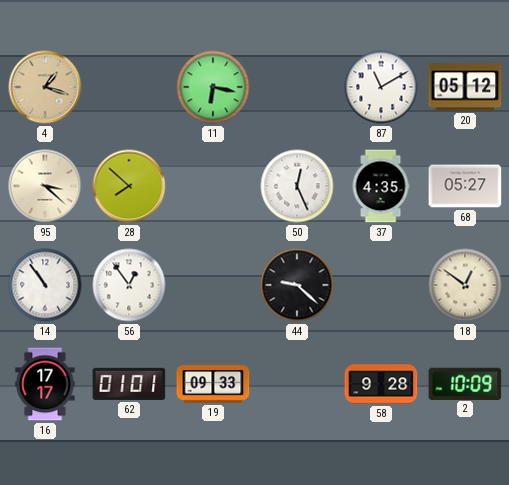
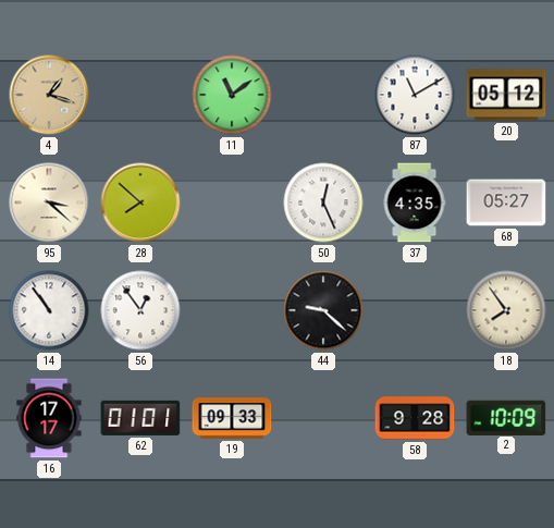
11: 6:17 -> 11:09 (232, 95)
18: 12:51 -> 7:54 (506, 310)
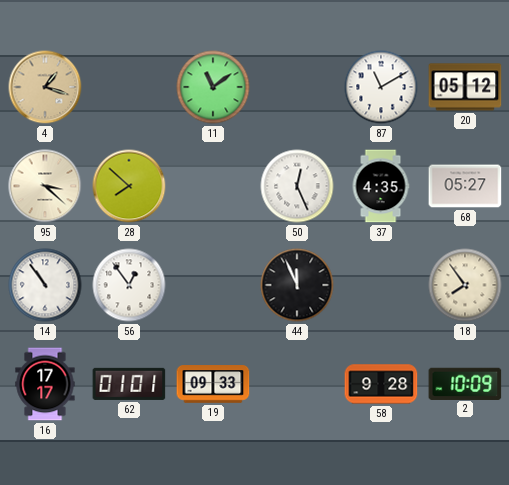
44: 9:22 -> 11:56 (297, 285)
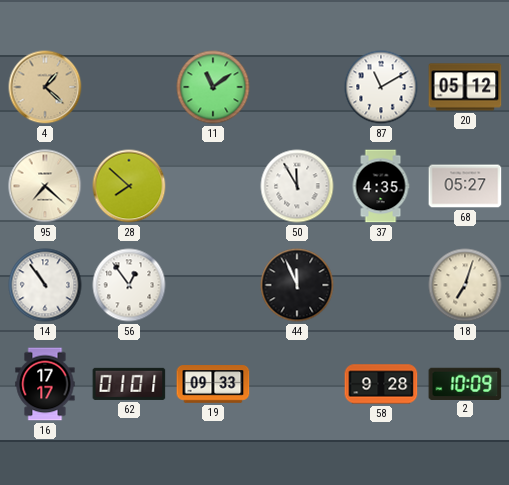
4: 1:18 -> 1:22 (45, 87)
95: 3:22 -> 7:22 (45, 186)
50: 12:26 -> 11:55 (297, 186)
18: 7:54 -> 7:03 (465, 285)
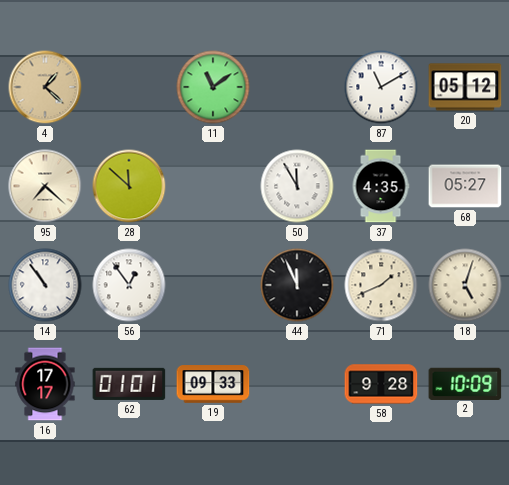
28: 7:52 -> 11:52 (129, 186)
71: none -> 1:41 (381, 285)
18: 7:03 -> 5:03 (465, 285)
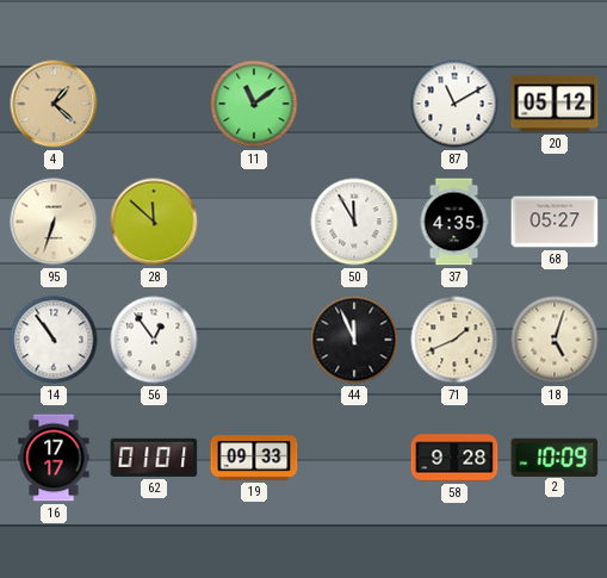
95: 7:22 -> 6:33 (54, 222)
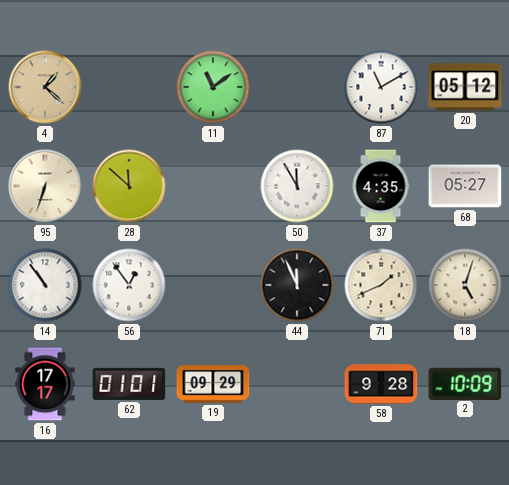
19: 09:33 -> 09:29 (213, 384)
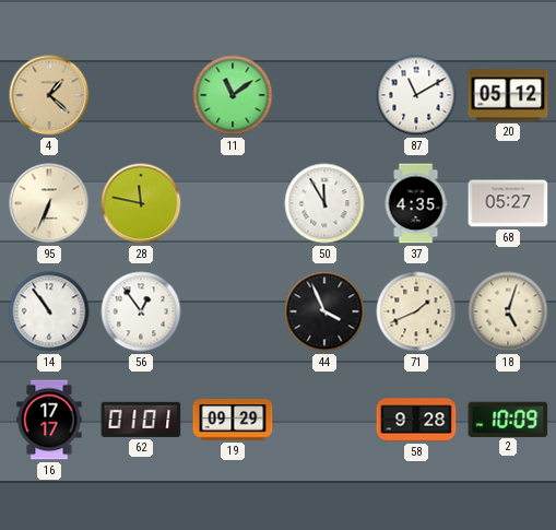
95: 6:33 -> 6:34 (49, 203)
28: 11:52 -> 11:47 (141, 203)
44: 11:56 -> 3:56 (324, 311)
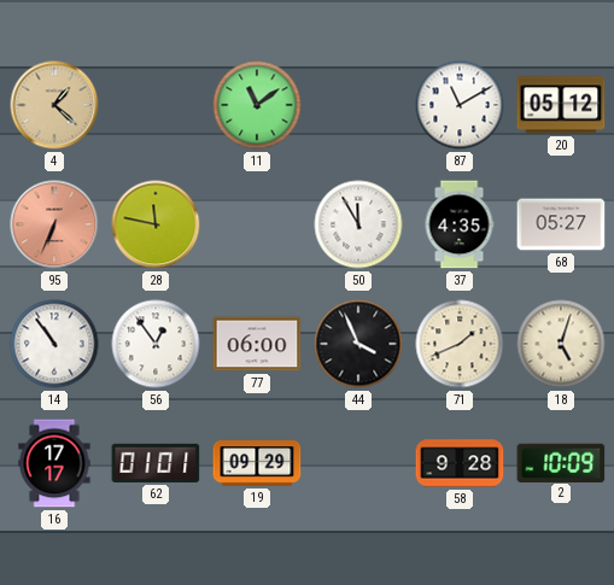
95 dial: cream -> salmon (54, 224)
77: none -> 06:00 (257, 344)
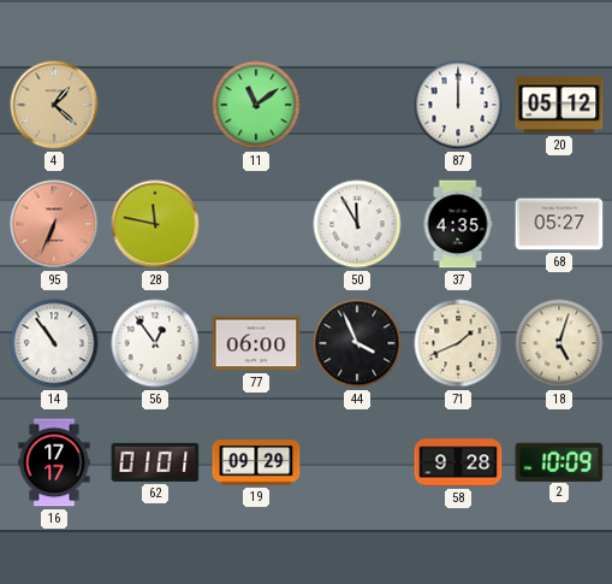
87: 11:10 -> 12:00 (458, 105)
